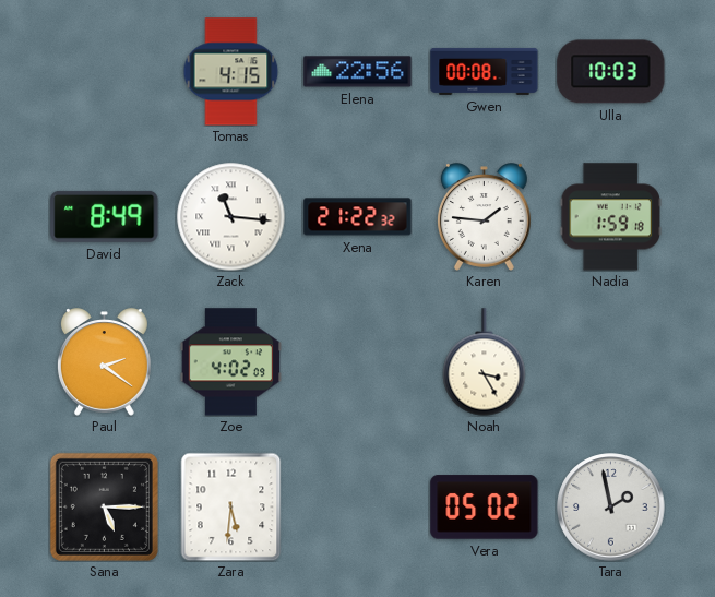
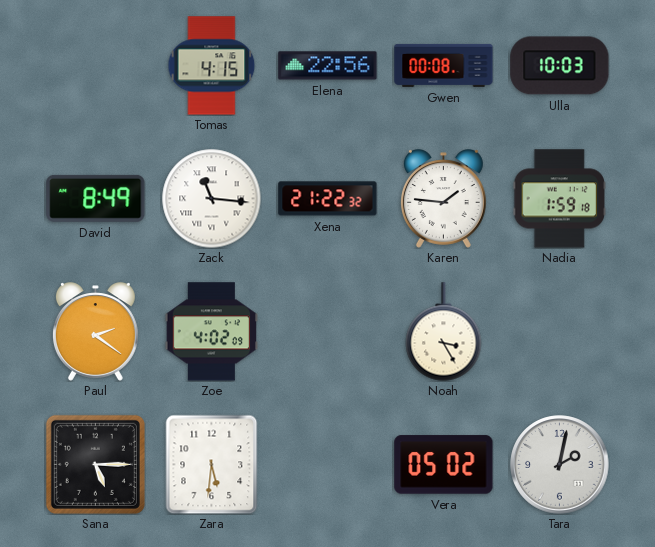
Tara: 1:58 -> 2:02 (560, 465)
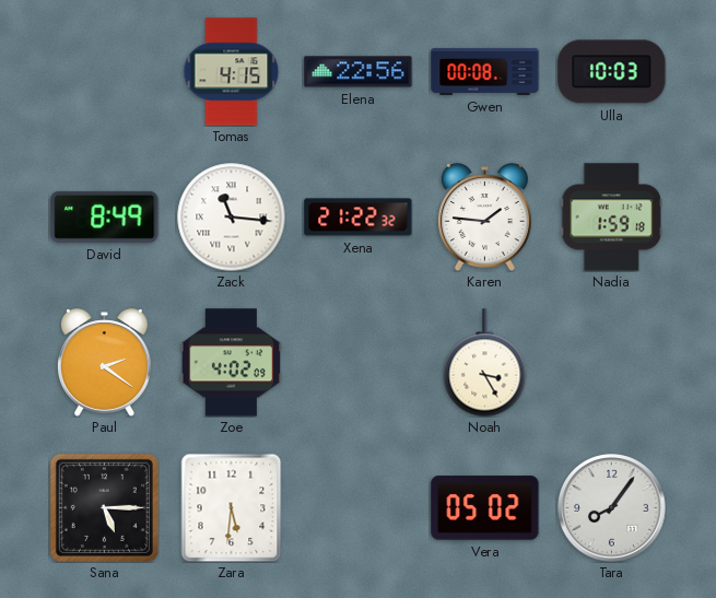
Tara: 2:02 -> 8:06 (612, 508)
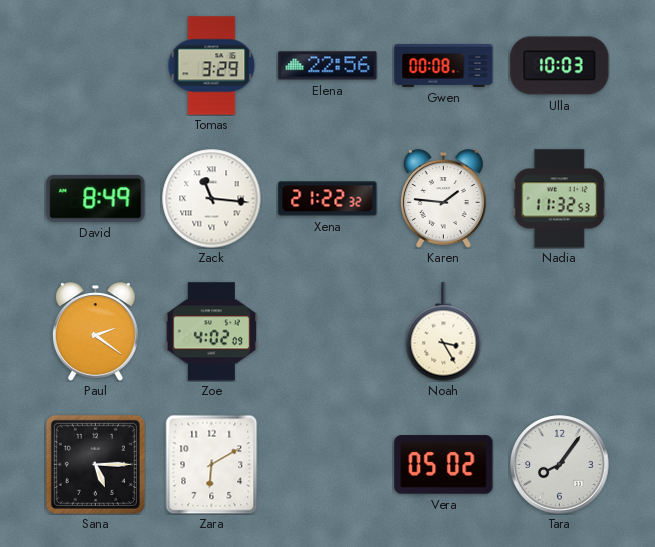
Tomas: 4:15 -> 3:29 (212, 66)
Nadia: 1:59 -> 11:32 (559, 199)
Zara: 5:31 -> 6:10 (212, 464)
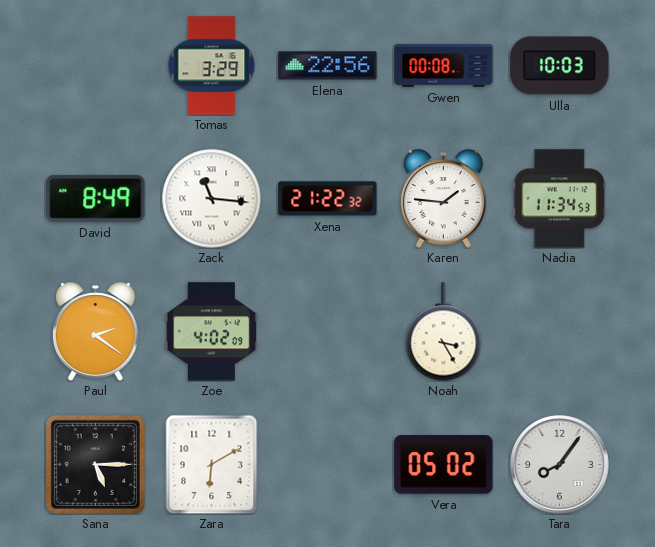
Nadia: 11:32 -> 11:34 (559, 199)
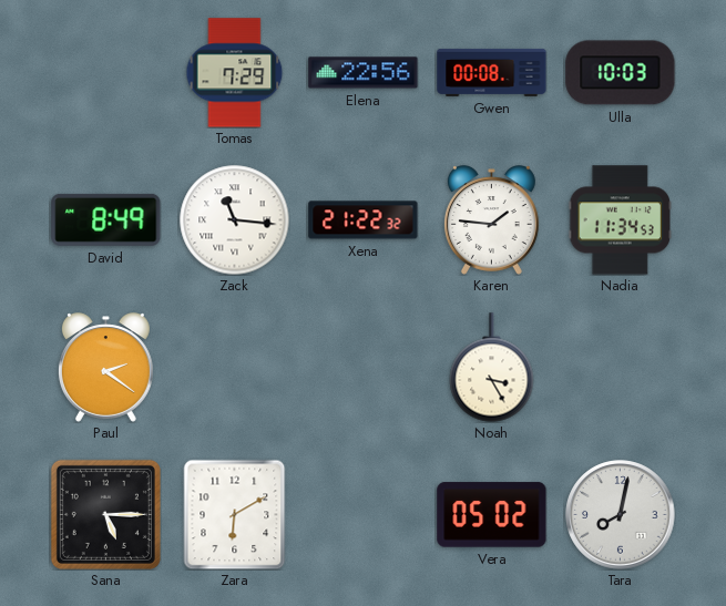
Tomas: 3:29 -> 7:29 (235, 73)
Zoe: 4:02 -> none (211, 332)
Tara: 8:06 -> 8:02 (621, 515)
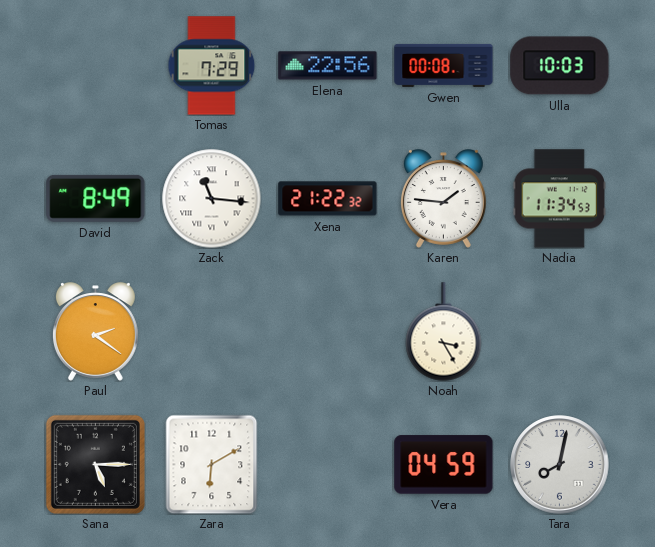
Vera: 05:02 -> 04:59 (444, 465)
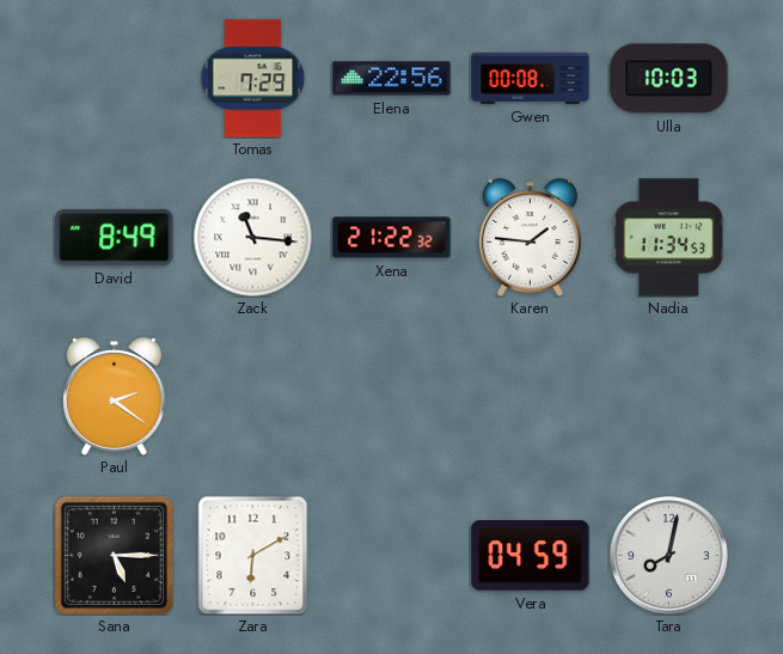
Noah: 3:25 -> none (444, 332)
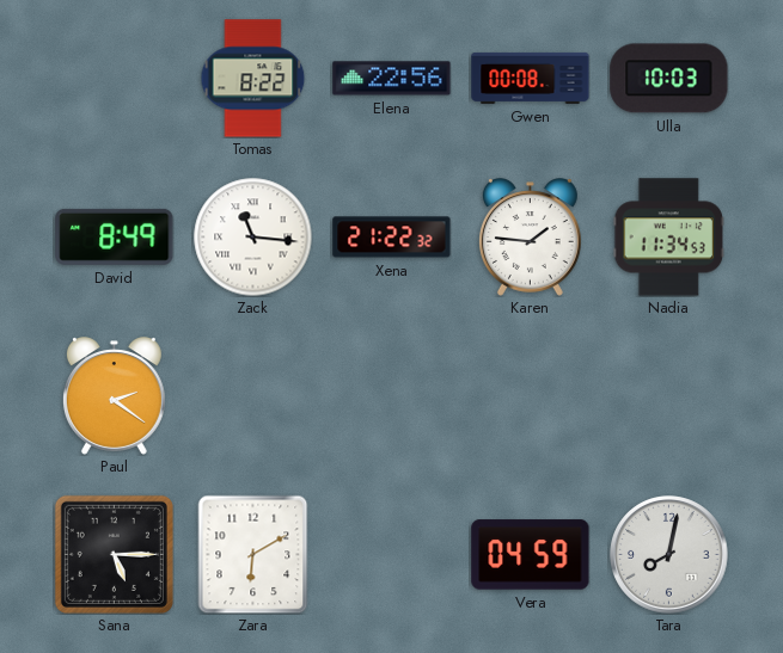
Tomas: 7:29 -> 8:22 (253, 79)
